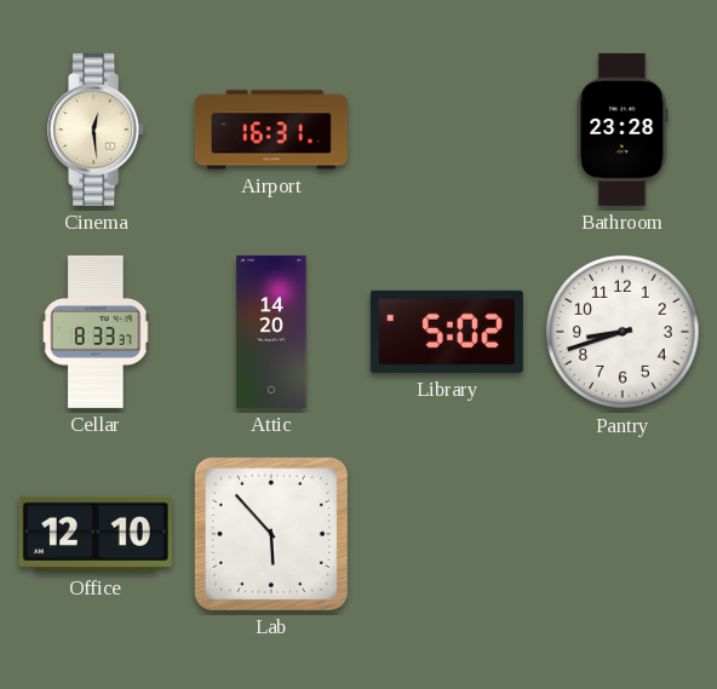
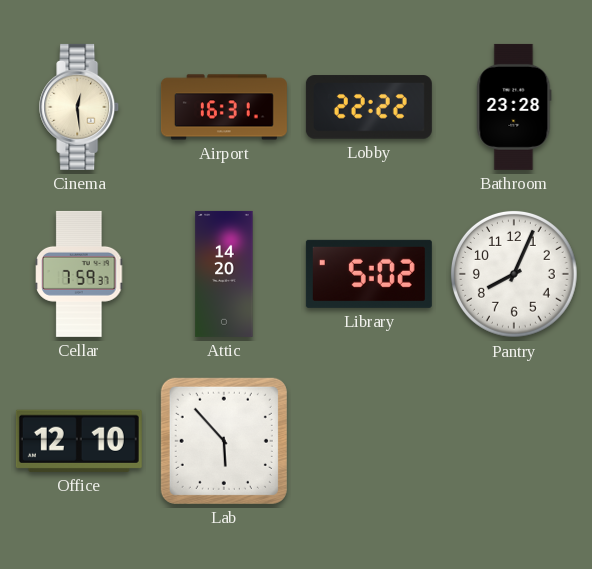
Lobby: none -> 22:22 (369, 107)
Cellar: 8:33 -> 7:59 (80, 274)
Pantry: 8:42 -> 8:04 (514, 274)
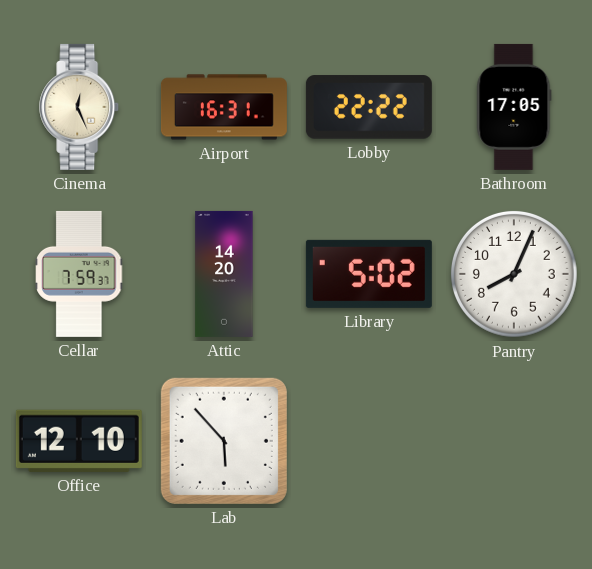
Cinema: 12:29 -> 12:26 (80, 107)
Bathroom: 23:28 -> 17:05 (514, 107)
